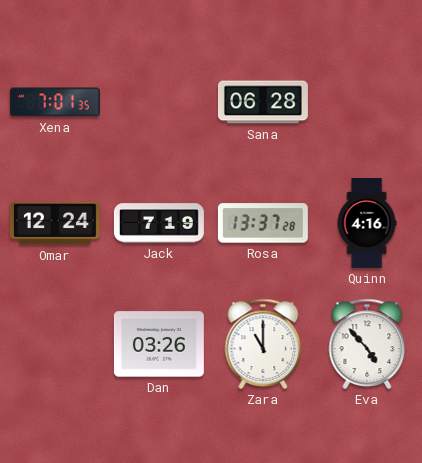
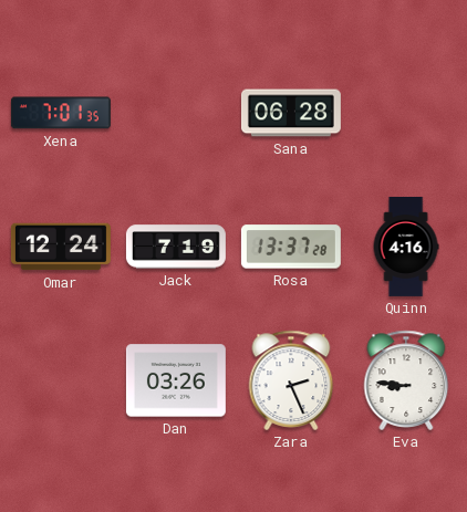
Zara: 11:00 -> 2:26 (291, 380)
Eva: 4:53 -> 8:46 (406, 380)
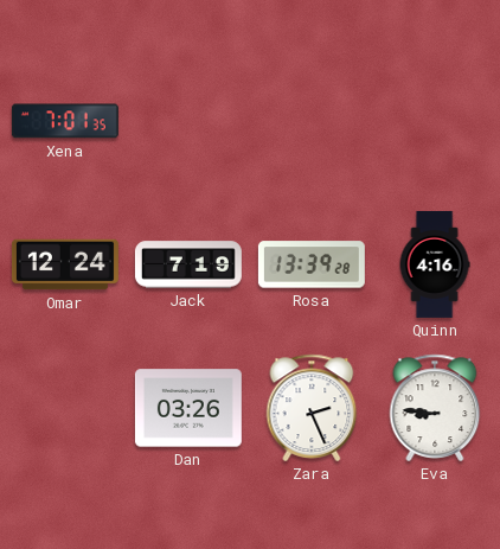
Sana: 06:28 -> none (291, 113)
Rosa: 13:37 -> 13:39 (312, 264)
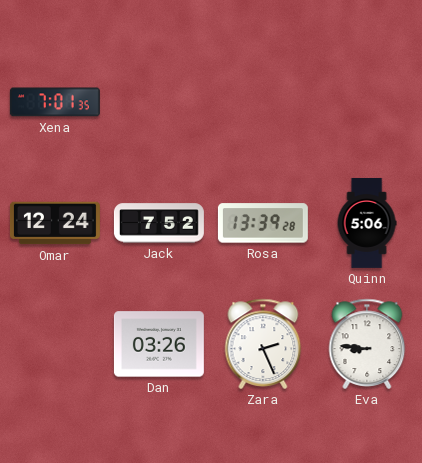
Jack: 7:19 -> 7:52 (159, 223)
Quinn: 4:16 -> 5:06 (367, 223)
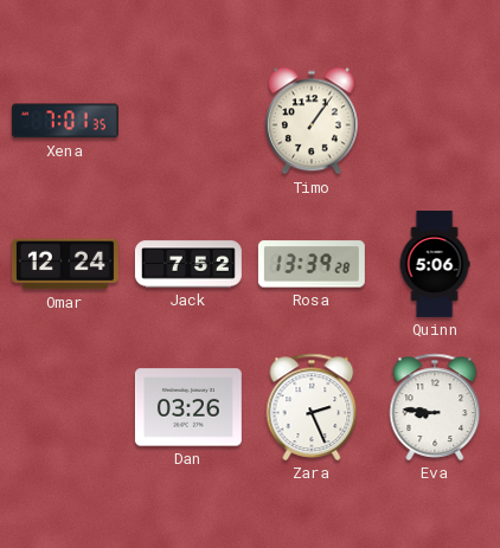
Timo: none -> 1:06 (312, 121)
